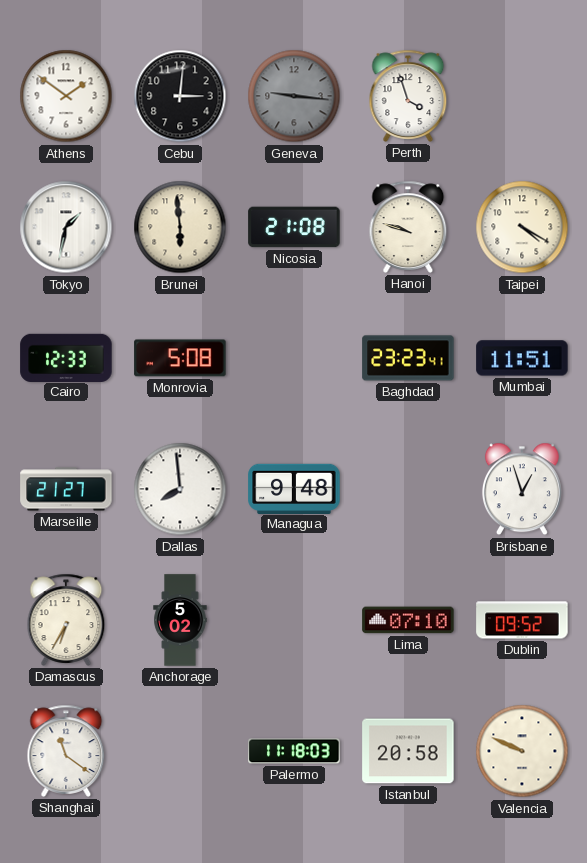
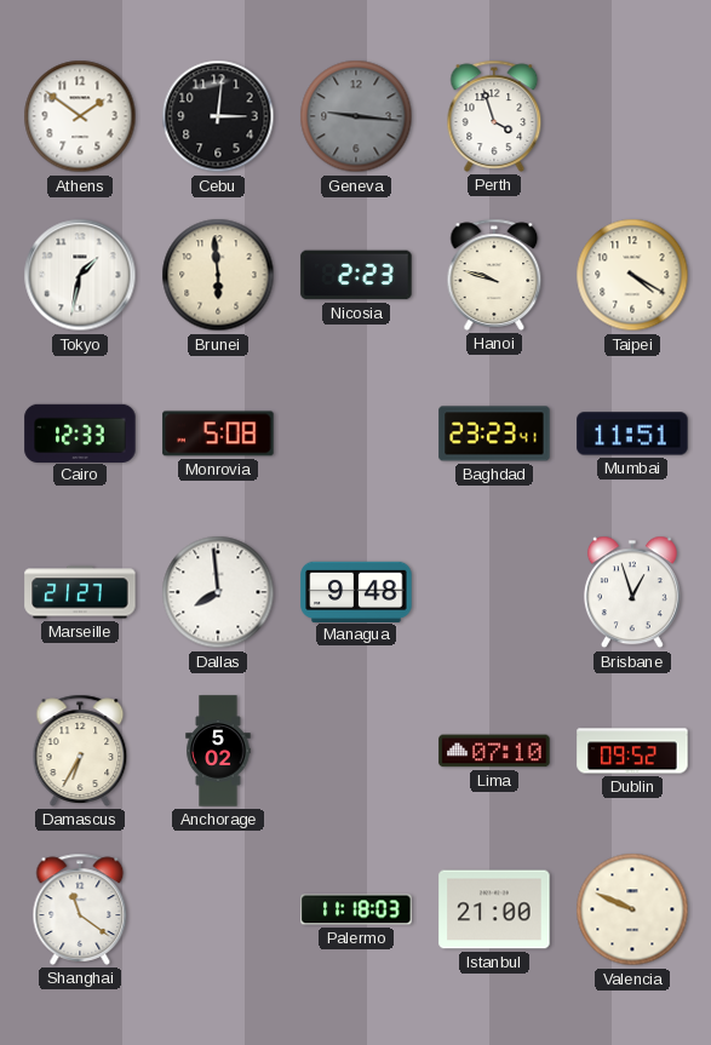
Nicosia: 21:08 -> 2:23 (356, 275)
Istanbul: 20:58 -> 21:00 (494, 909)
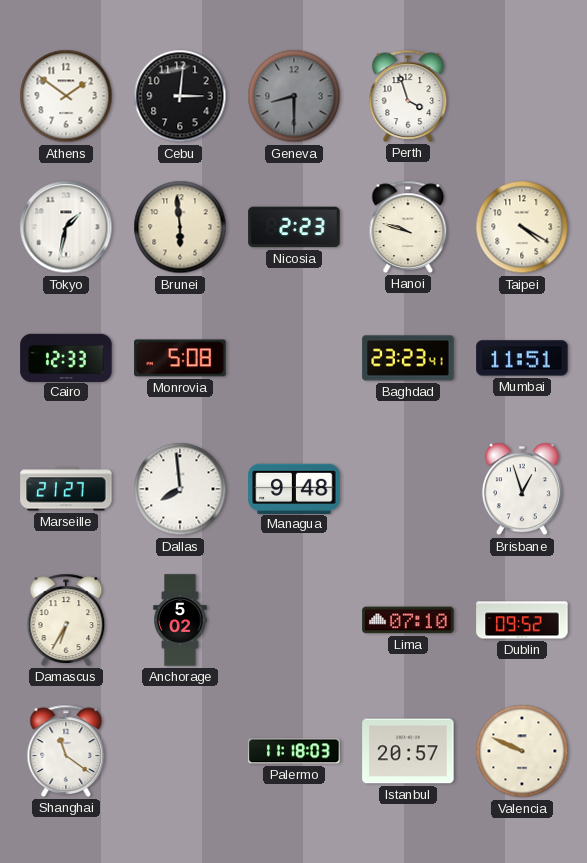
Geneva: 9:16 -> 8:30 (294, 96)
Istanbul: 21:00 -> 20:57 (408, 751)
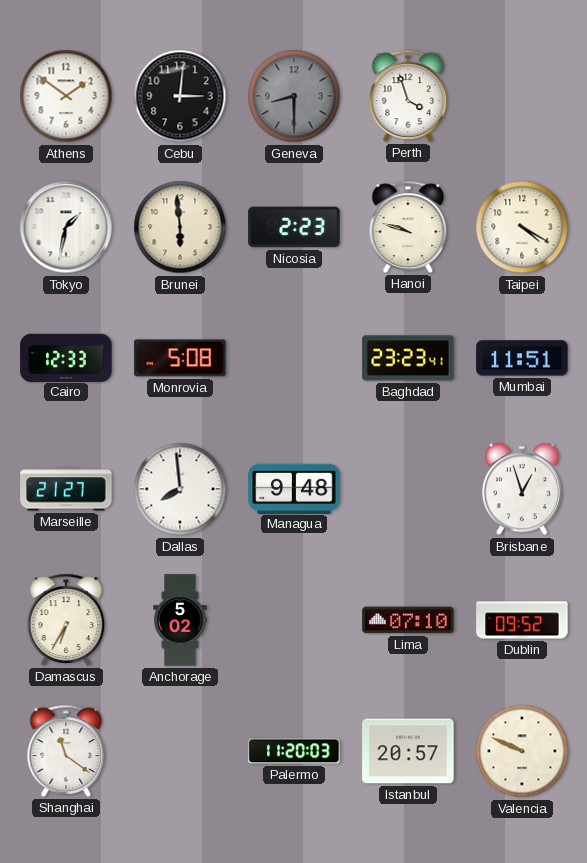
Palermo: 11:18 -> 11:20 (294, 751)
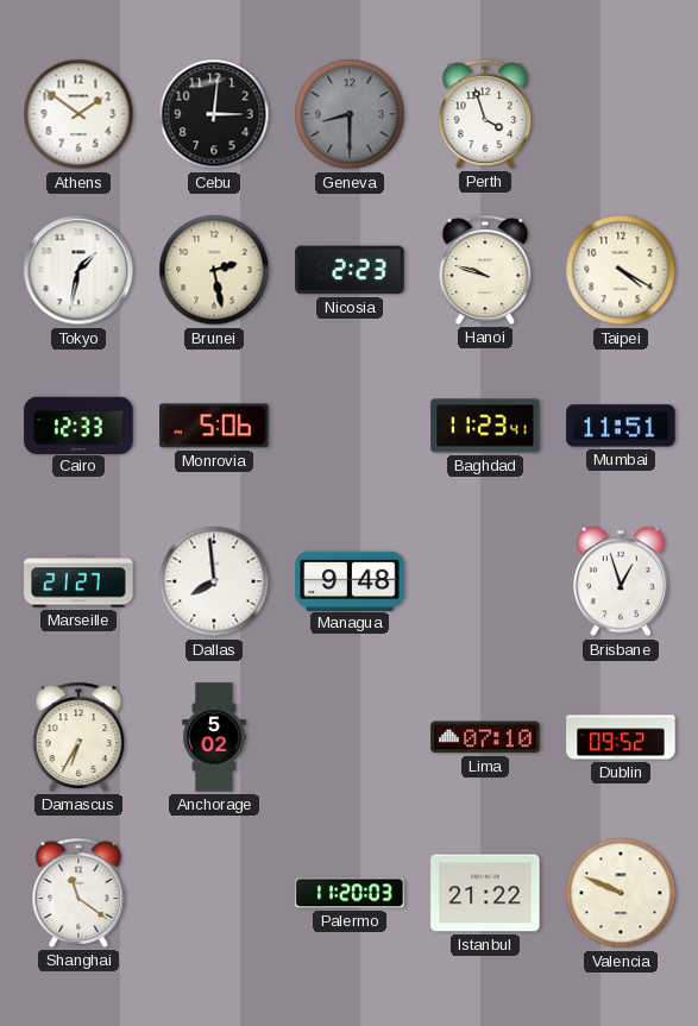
Brunei: 5:59 -> 2:28 (214, 270)
Monrovia: 5:08 -> 5:06 (214, 426)
Baghdad: 23:23 -> 11:23 (485, 426)
Istanbul: 20:57 -> 21:22 (485, 893)
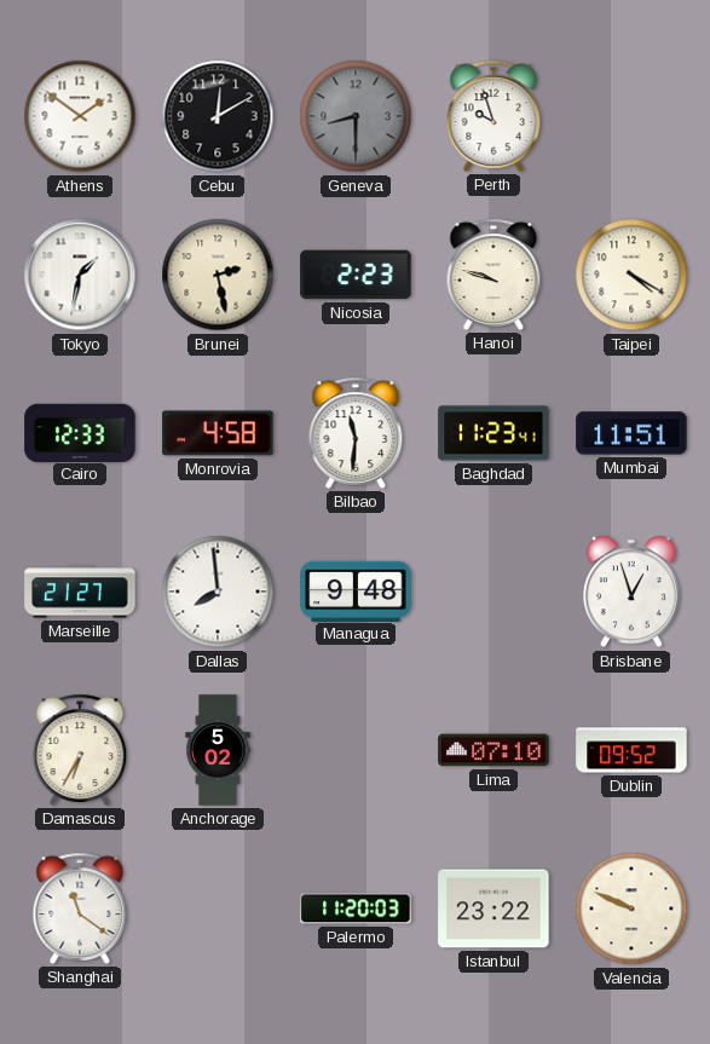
Cebu: 3:01 -> 12:10 (218, 116)
Perth: 3:57 -> 9:57 (493, 116)
Monrovia: 5:06 -> 4:58 (218, 433)
Bilbao: none -> 11:31 (356, 433)
Istanbul: 21:22 -> 23:22 (493, 909)
